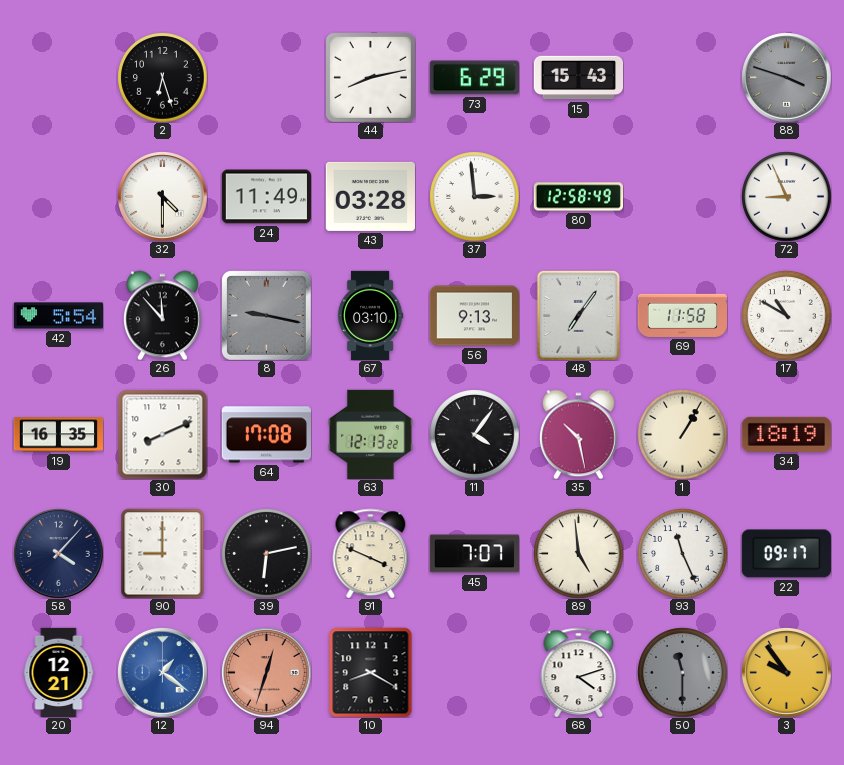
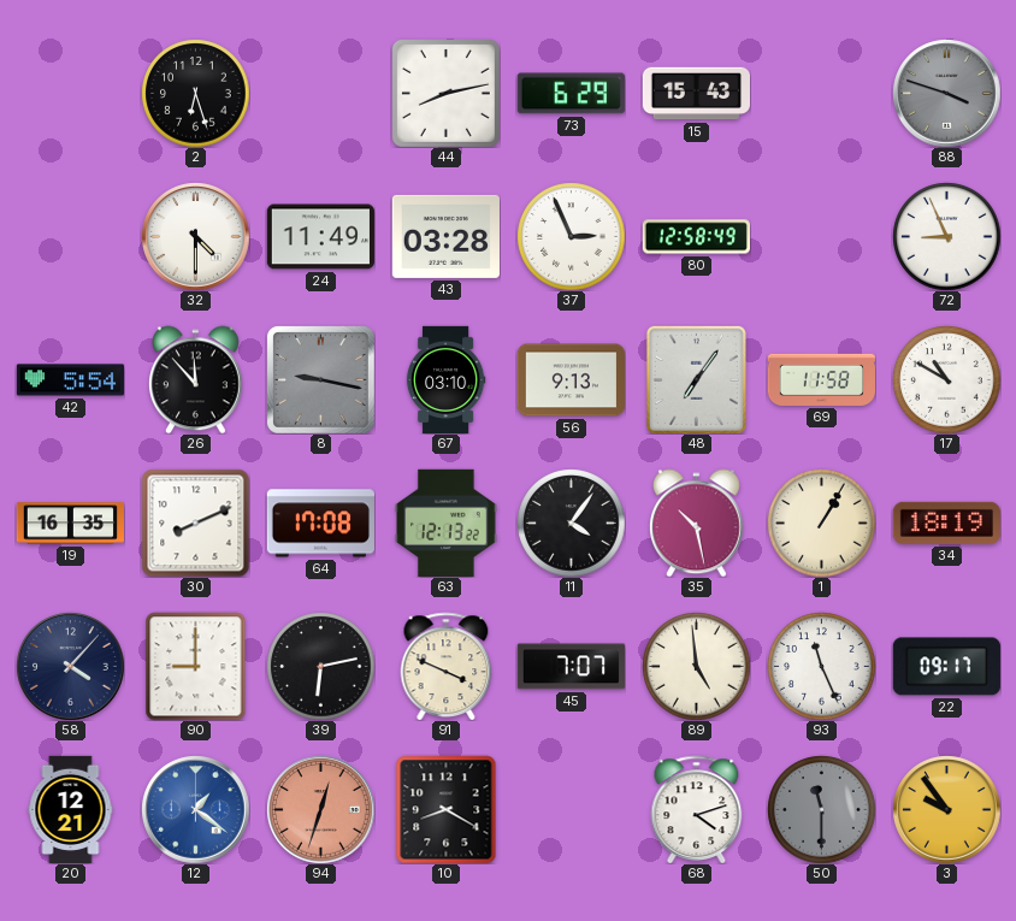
37: 2:59 -> 2:56 (571, 236)
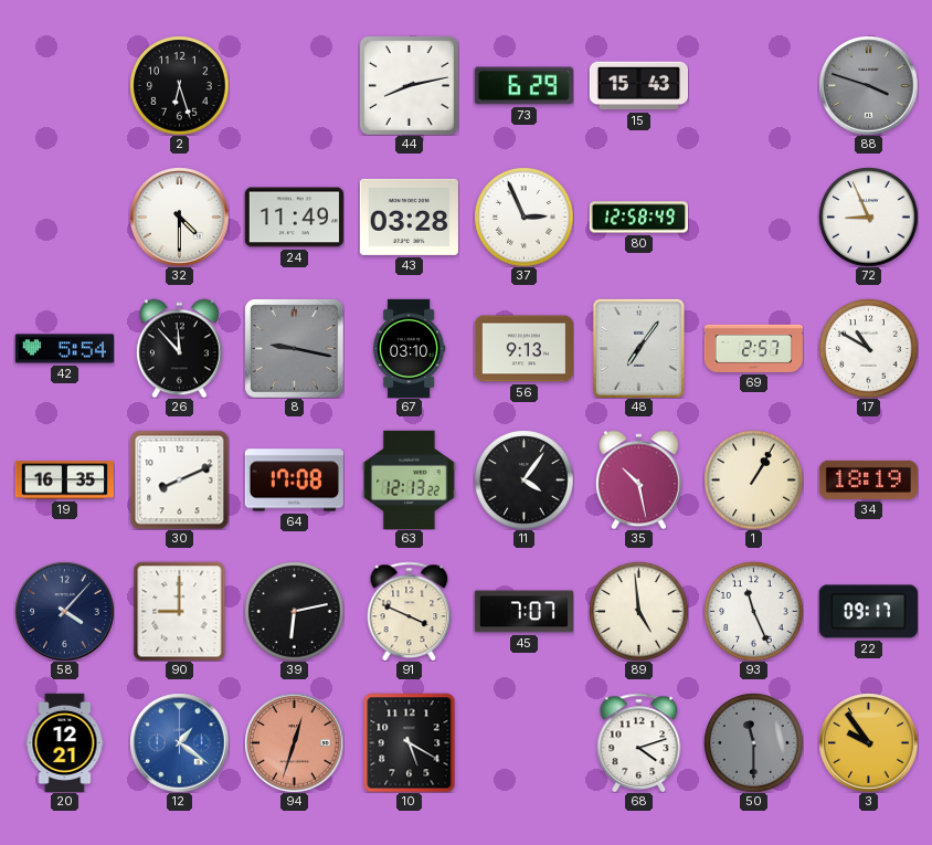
69: 11:58 -> 2:57 (753, 348)
10: 8:20 -> 5:20 (410, 742)
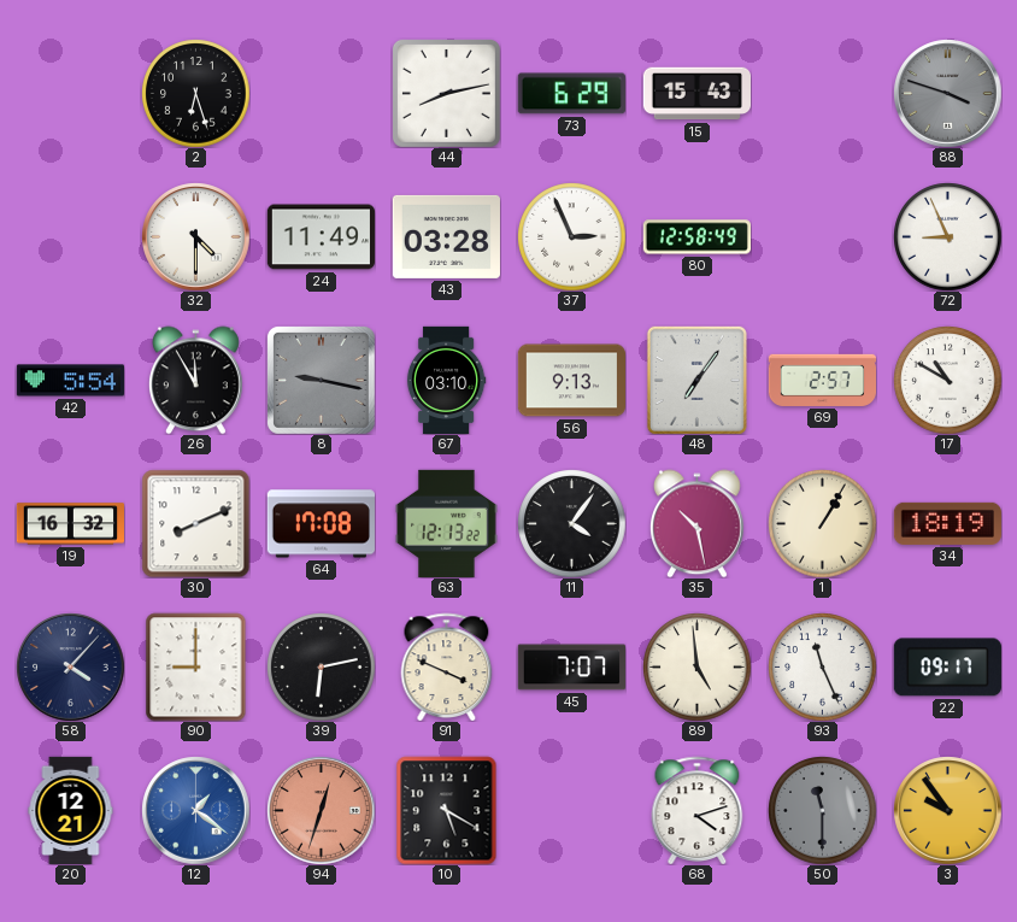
26: 11:53 -> 11:55 (195, 380)
19: 16:35 -> 16:32 (70, 524)
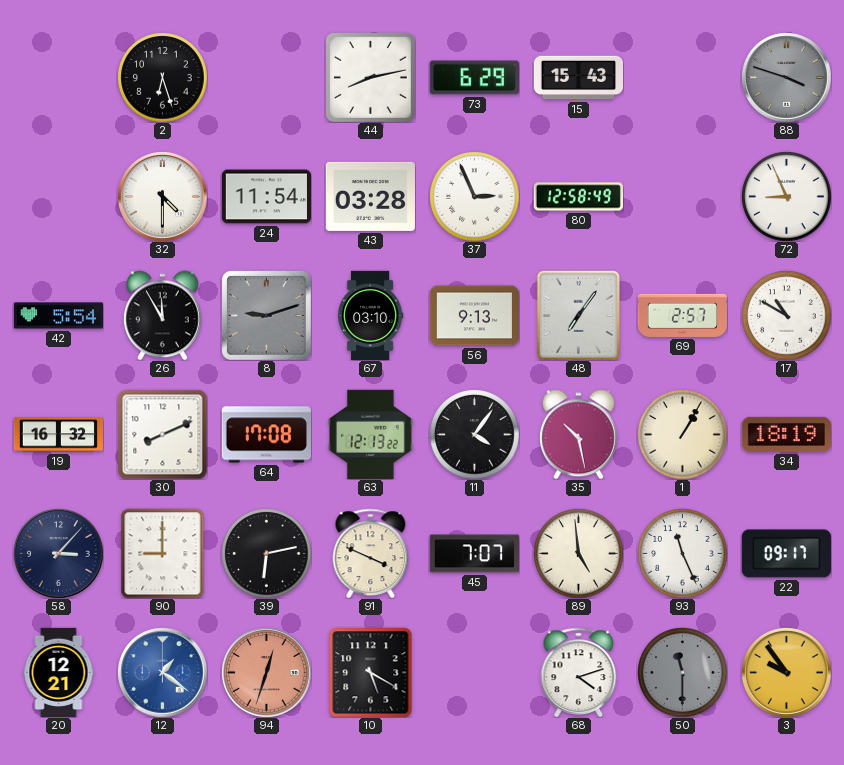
24: 11:49 -> 11:54 (266, 197)
8: 9:17 -> 9:12 (266, 315)
58: 4:07 -> 3:07 (58, 553)
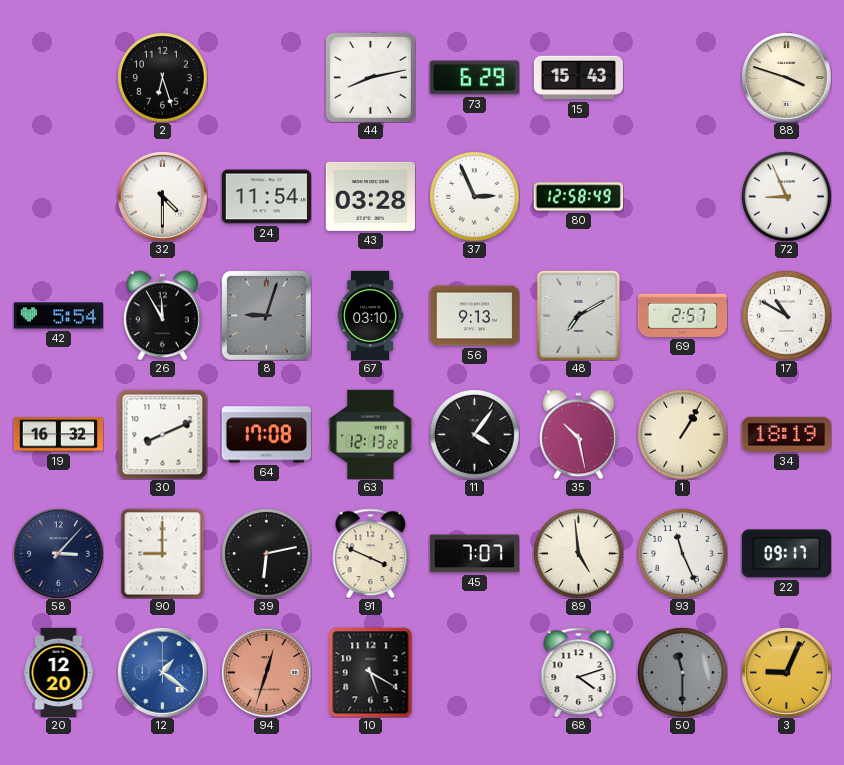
88 dial: grey -> cream (786, 77)
8: 9:12 -> 9:03 (266, 315)
48: 7:06 -> 7:10 (578, 315)
20: 12:21 -> 12:20 (59, 672)
3: 9:54 -> 9:04 (786, 672)
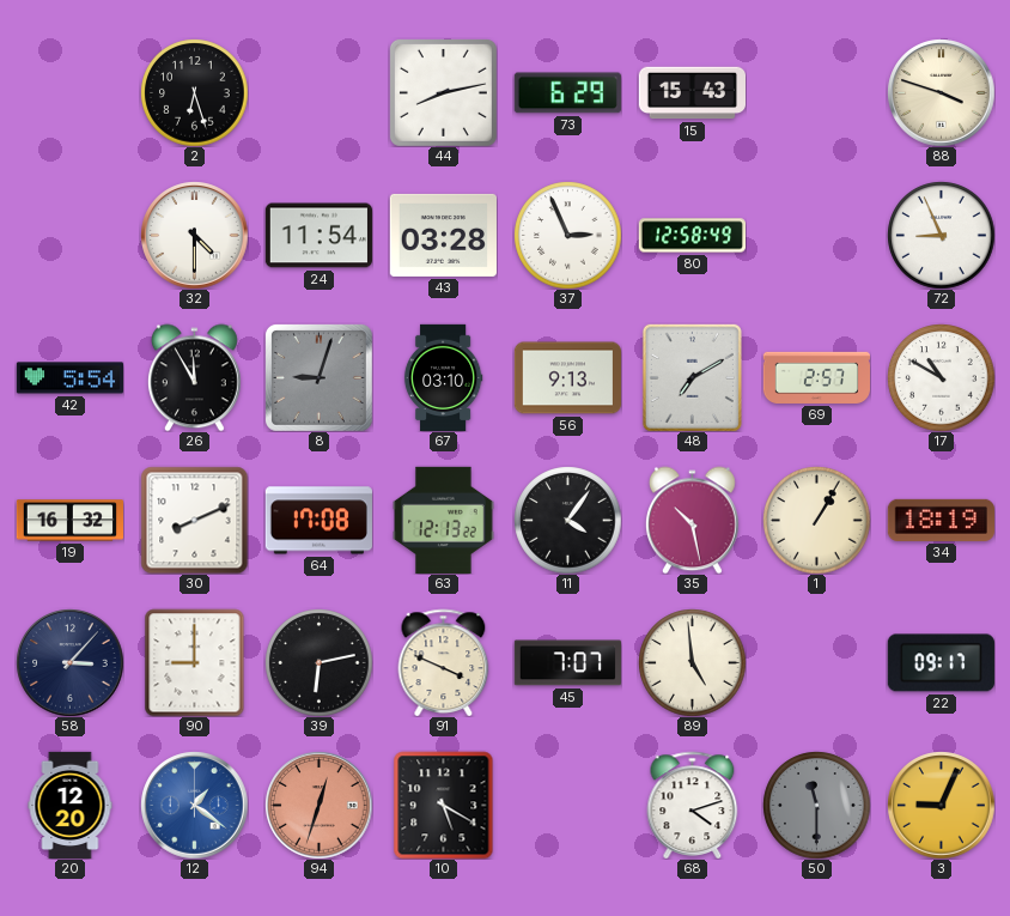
93: 11:26 -> none (682, 553)
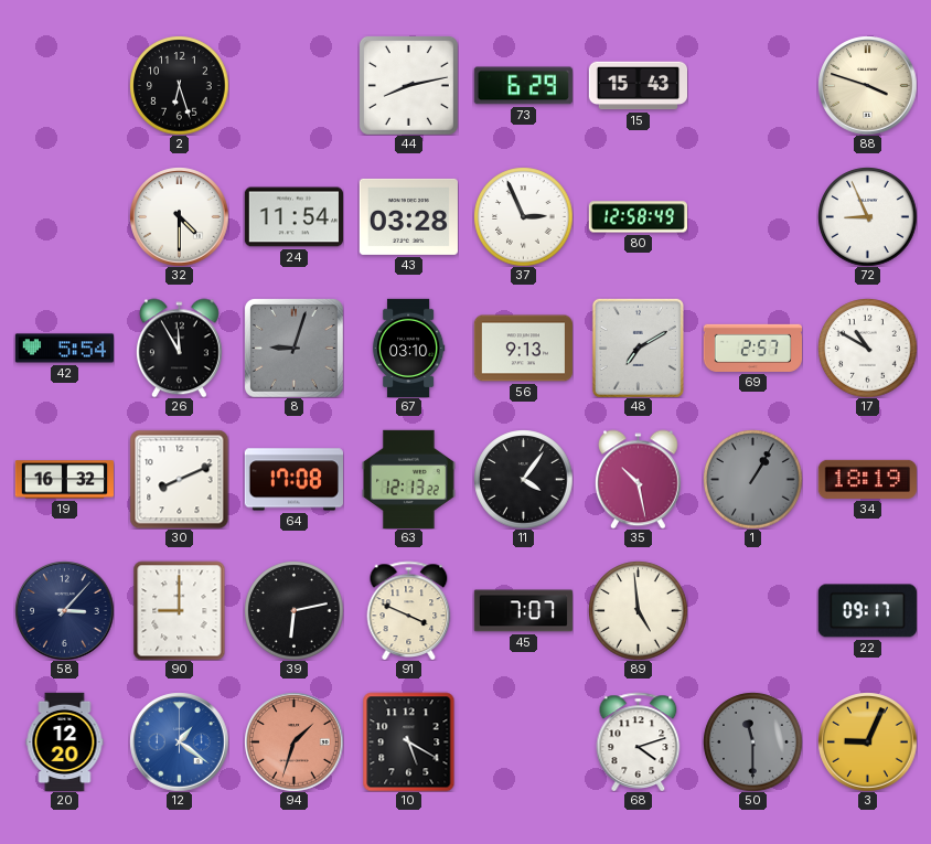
1 dial: cream -> grey (752, 479)
94: 12:33 -> 1:33 (293, 741)
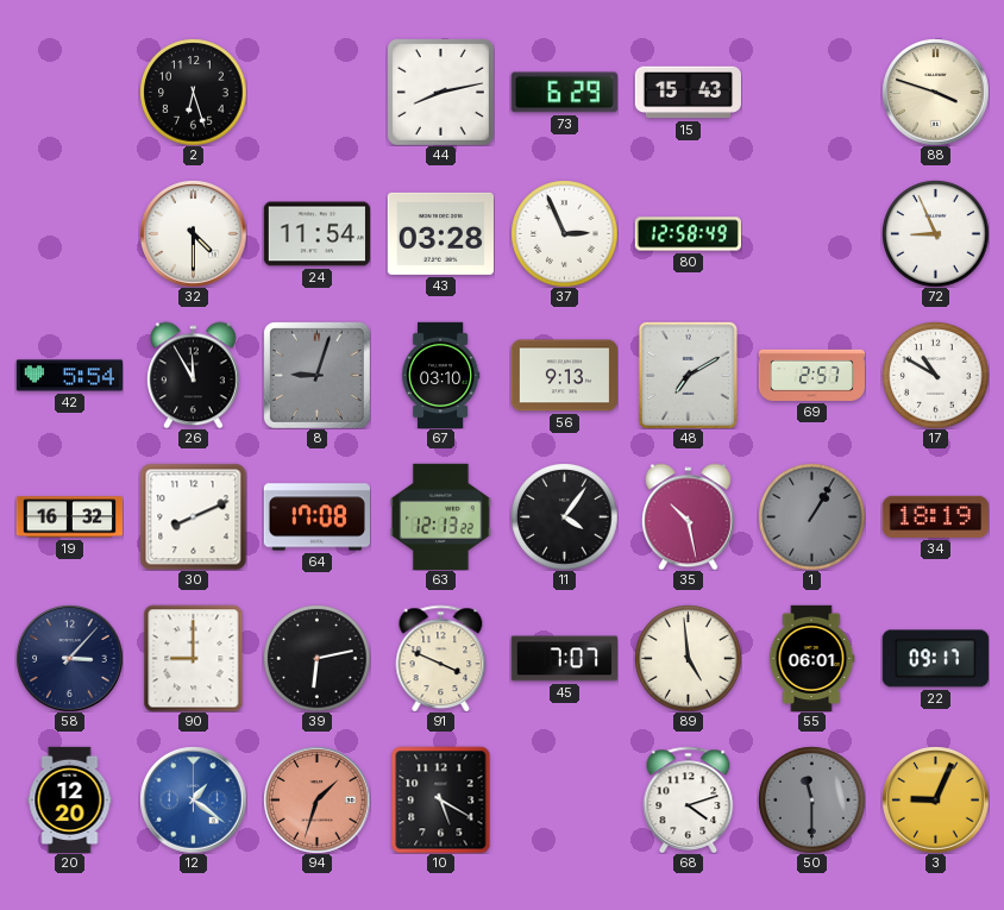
55: none -> 06:01 (811, 658)
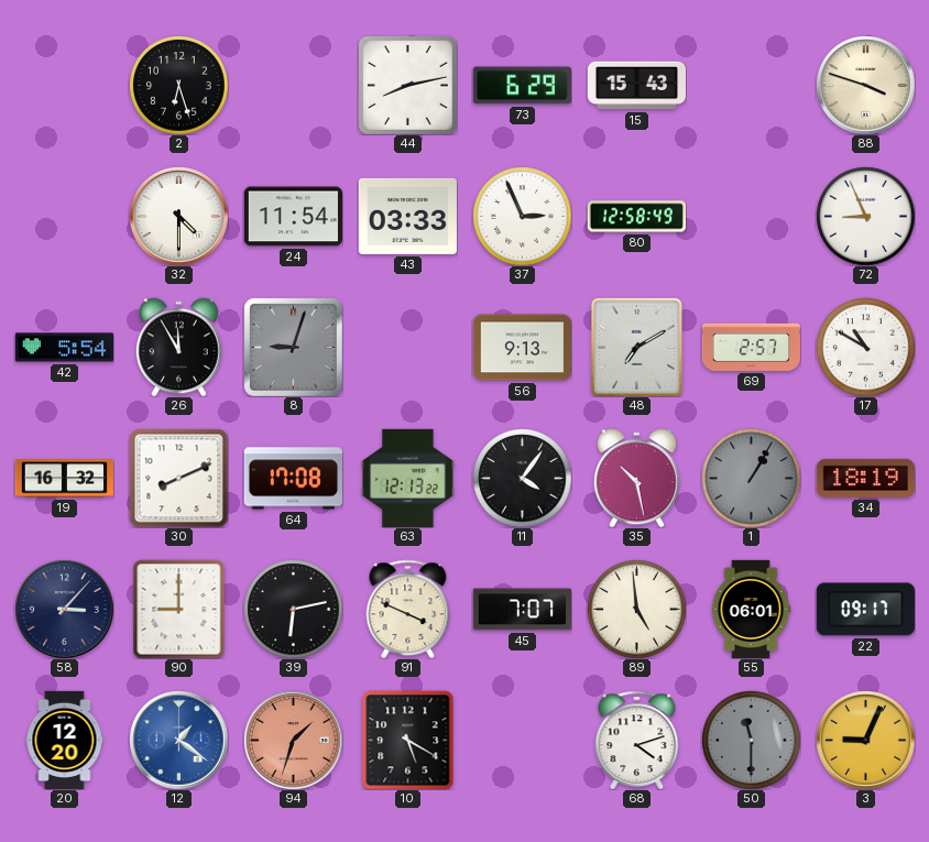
43: 03:28 -> 03:33 (407, 216)
67: 03:10 -> none (440, 375)
